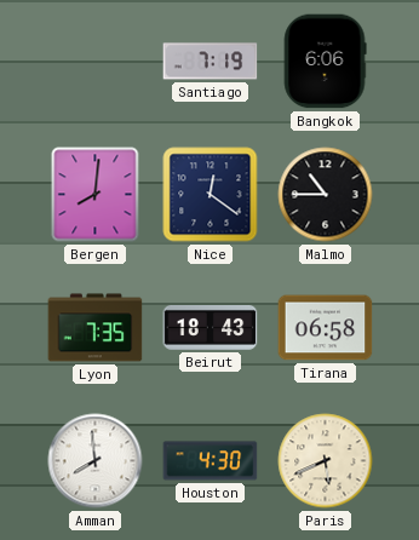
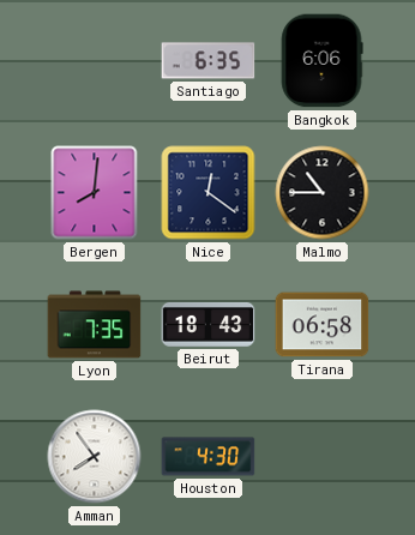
Santiago: 7:19 -> 6:35 (209, 61)
Amman: 7:59 -> 7:54 (95, 457)
Paris: 5:41 -> none (326, 461)
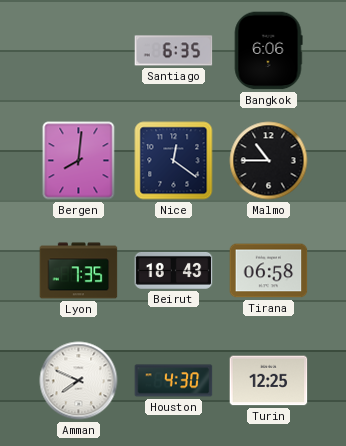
Amman: 7:54 -> 7:49 (79, 381)
Turin: none -> 12:25 (269, 381)
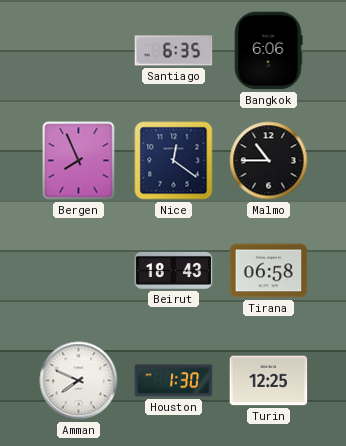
Bergen: 8:01 -> 7:56 (79, 161)
Lyon: 7:35 -> none (79, 271)
Houston: 4:30 -> 1:30 (174, 381)
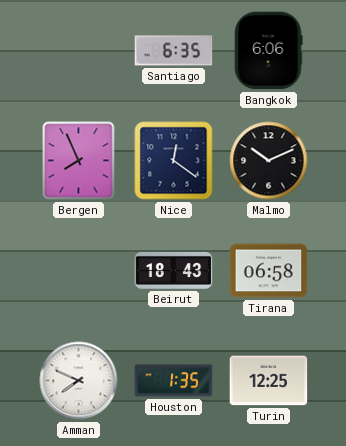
Malmo: 10:45 -> 10:11 (269, 161)
Houston: 1:30 -> 1:35 (174, 381)
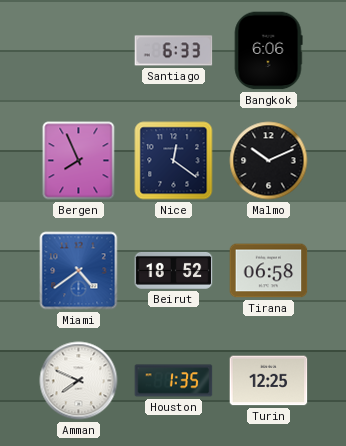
Santiago: 6:35 -> 6:33 (174, 51)
Miami: none -> 4:39 (79, 271)
Beirut: 18:43 -> 18:52 (174, 270)
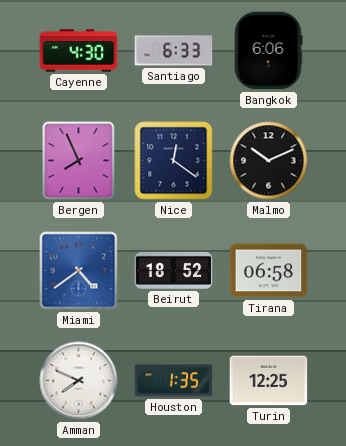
Cayenne: none -> 4:30 (79, 51)
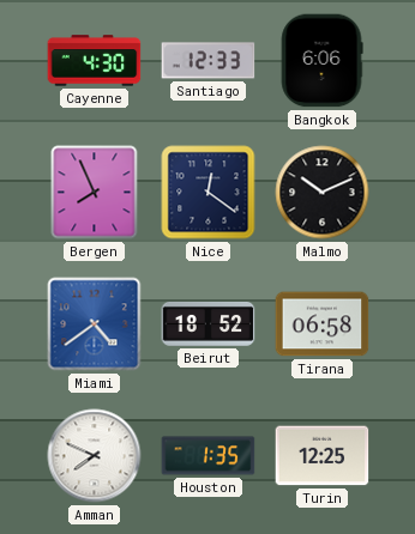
Santiago: 6:33 -> 12:33 (209, 61)
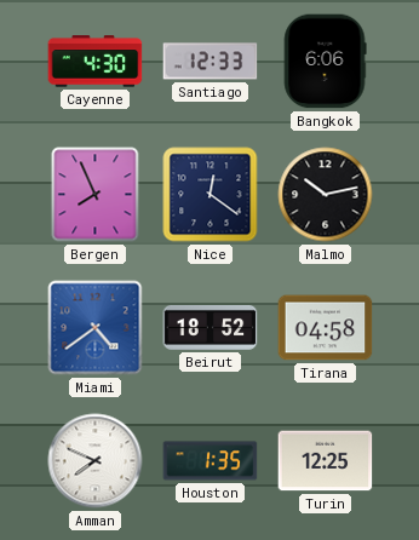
Malmo: 10:11 -> 10:13 (326, 195)
Tirana: 06:58 -> 04:58 (326, 328)
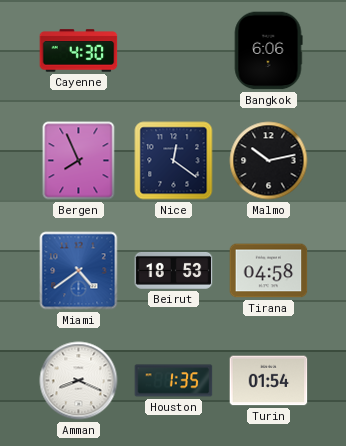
Santiago: 12:33 -> none (211, 62)
Beirut: 18:52 -> 18:53 (174, 270)
Amman: 7:49 -> 8:19 (79, 381)
Turin: 12:25 -> 01:54 (269, 381)
